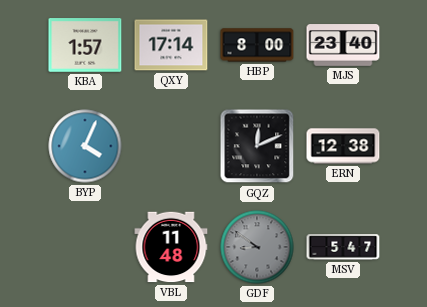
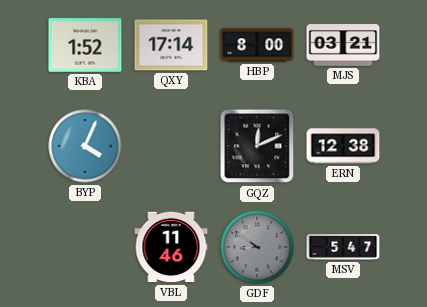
KBA: 1:57 -> 1:52 (85, 45)
MJS: 23:40 -> 03:21 (343, 45)
VBL: 11:48 -> 11:46 (171, 247)
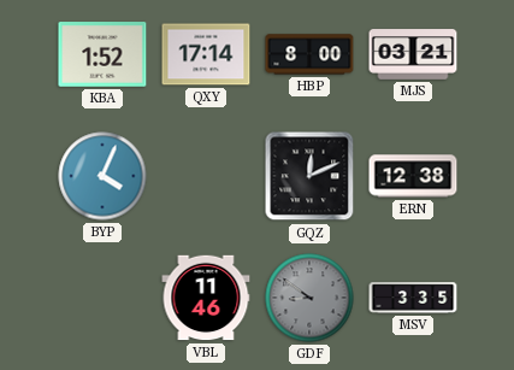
MSV: 5:47 -> 3:35 (413, 298)
